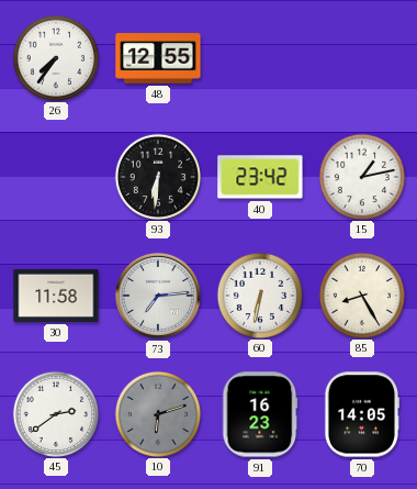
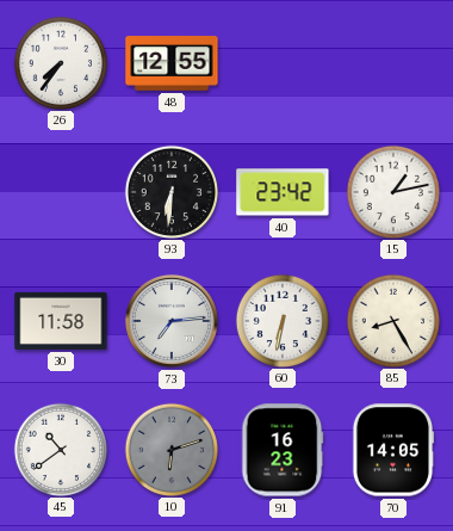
45: 2:39 -> 10:39 (60, 449)
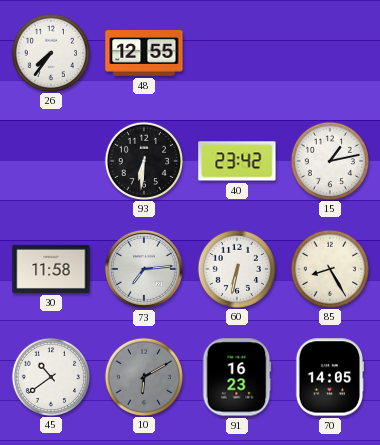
10: 6:12 -> 6:10 (143, 376)
